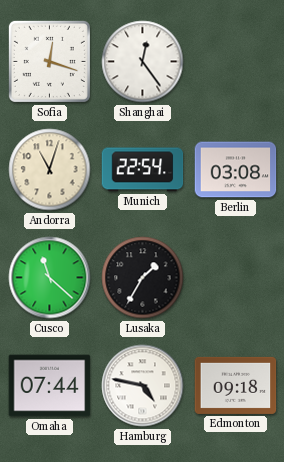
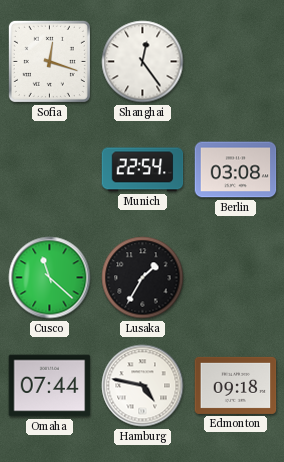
Andorra: 11:03 -> none (50, 170)
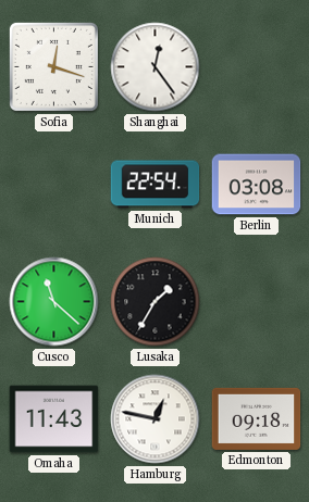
Omaha: 07:44 -> 11:43 (54, 419)
Hamburg: 4:47 -> 12:47 (156, 419)
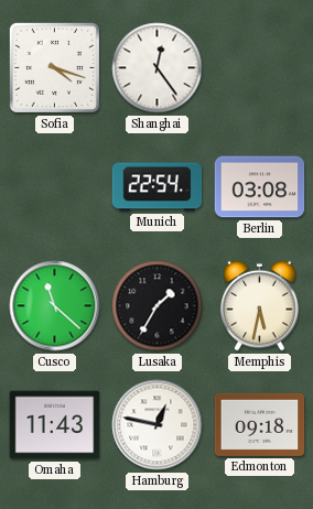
Sofia: 12:18 -> 4:18 (54, 67)
Memphis: none -> 5:32 (260, 305)
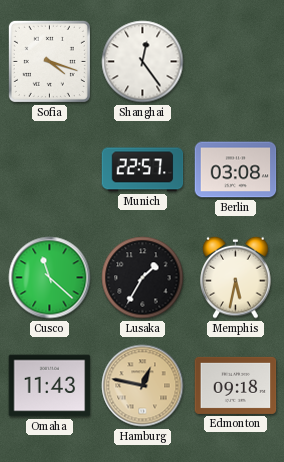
Munich: 22:54 -> 22:57 (143, 170)
Hamburg dial: white -> champagne (143, 386)
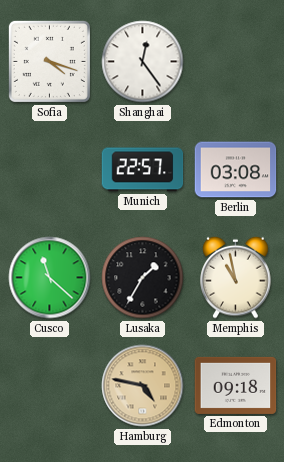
Memphis: 5:32 -> 10:58 (236, 277)
Omaha: 11:43 -> none (50, 386)
Hamburg: 12:47 -> 4:47 (143, 386)
